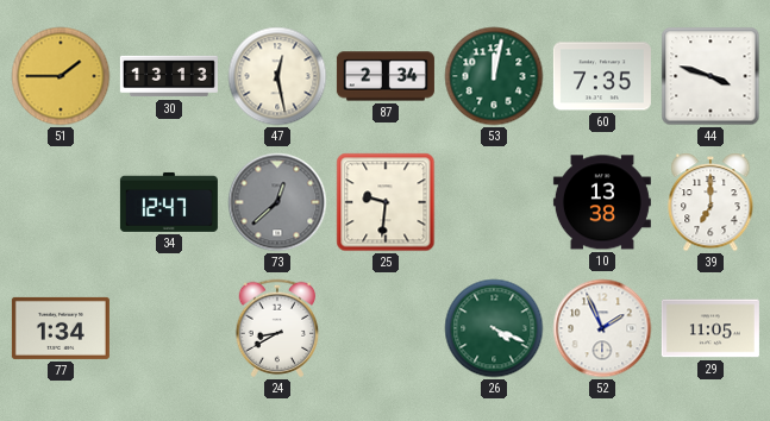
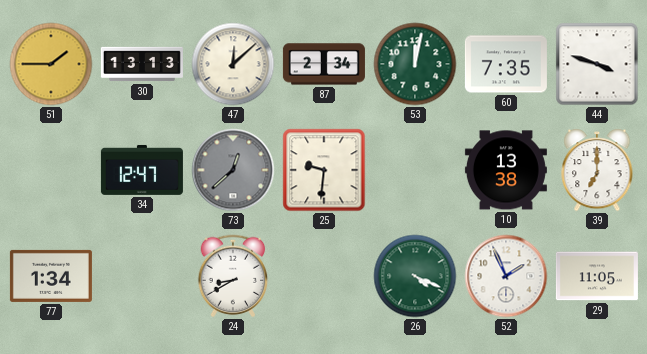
47: 12:28 -> 12:08 (233, 64)
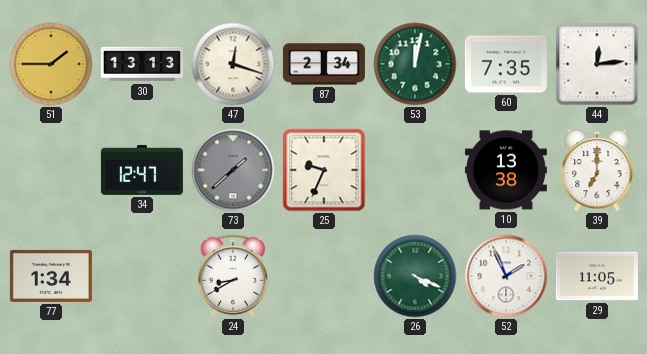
47: 12:08 -> 12:18 (233, 64)
44: 3:48 -> 12:14 (597, 64)
73: 12:38 -> 1:38 (233, 170)
25: 9:31 -> 9:34 (324, 170)
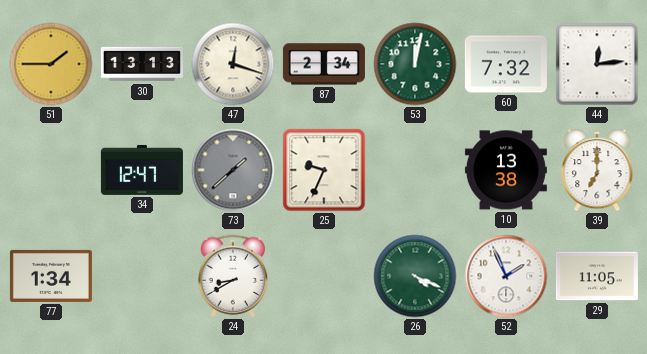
60: 7:35 -> 7:32 (506, 64)
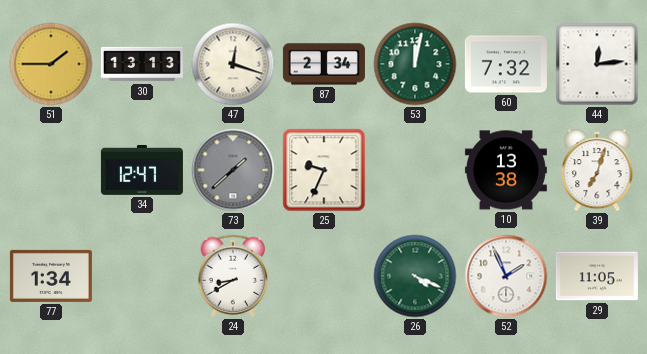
39: 7:00 -> 7:03 (597, 171)
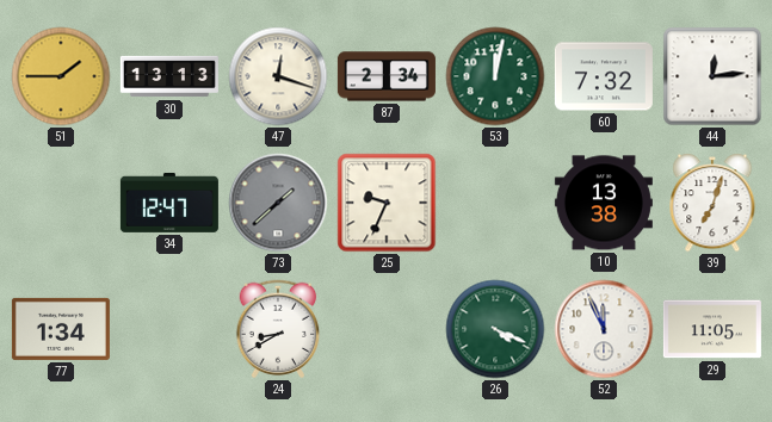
52: 1:56 -> 11:56 (604, 329)
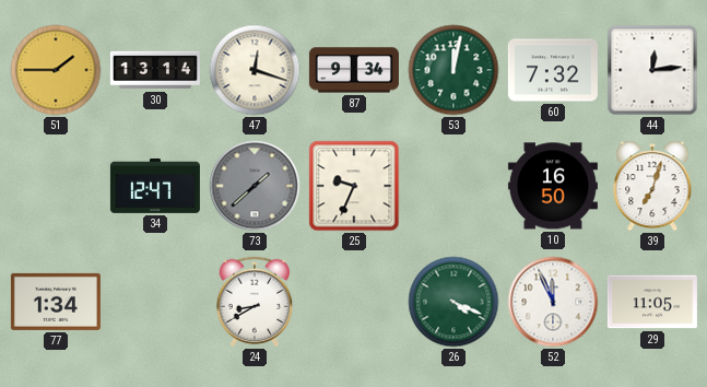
30: 13:13 -> 13:14 (155, 70)
87: 2:34 -> 9:34 (354, 70)
10: 13:38 -> 16:50 (553, 186)
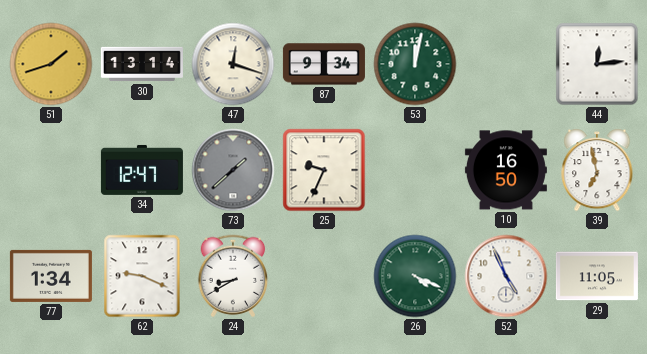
51: 1:45 -> 1:42 (51, 64)
60: 7:32 -> none (553, 70)
39: 7:03 -> 6:58 (597, 171)
62: none -> 9:19 (142, 276)
52: 11:56 -> 4:56 (506, 276)
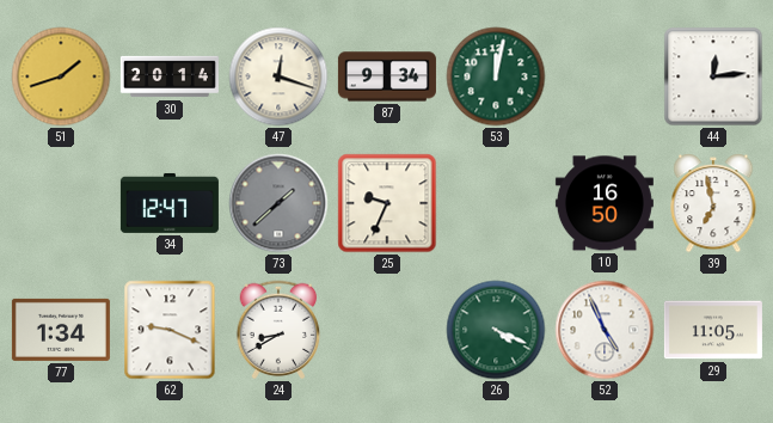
30: 13:14 -> 20:14 (170, 76)
